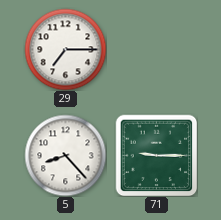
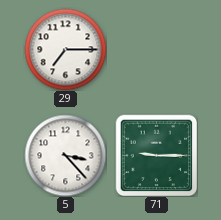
5: 8:23 -> 3:23 (65, 155)
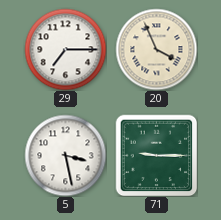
20: none -> 3:56 (156, 49)
5: 3:23 -> 3:28 (65, 155)
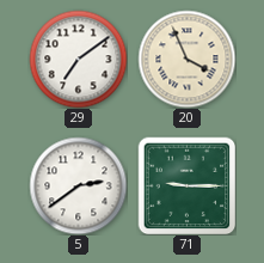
29: 7:15 -> 7:09 (78, 59)
5: 3:28 -> 2:39 (78, 185)
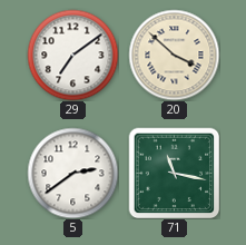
20: 3:56 -> 3:52 (174, 55)
71: 9:15 -> 11:17 (174, 173)
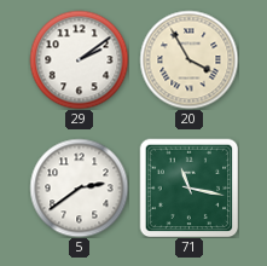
29: 7:09 -> 2:09 (79, 59)
20: 3:52 -> 3:55 (188, 59)
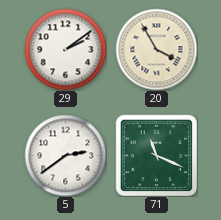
71: 11:17 -> 11:19 (156, 155)
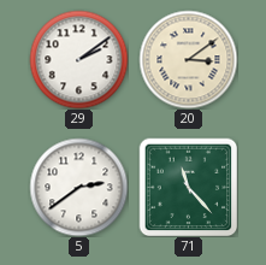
20: 3:55 -> 3:09 (188, 59)
71: 11:19 -> 11:23 (188, 187)
